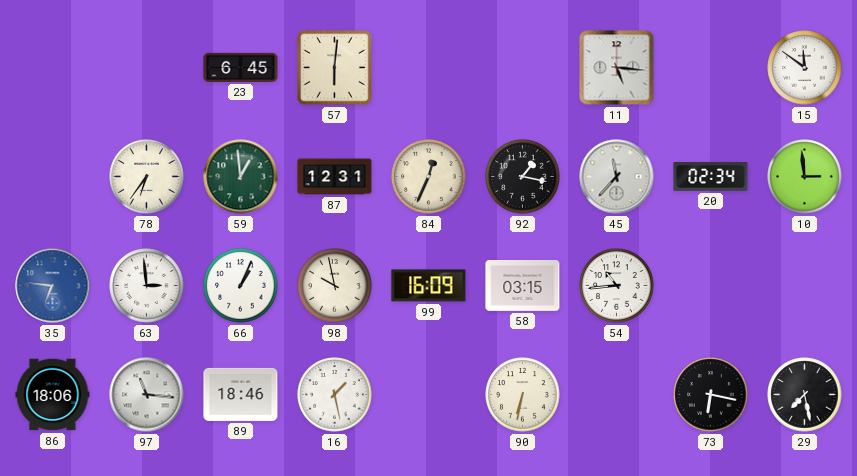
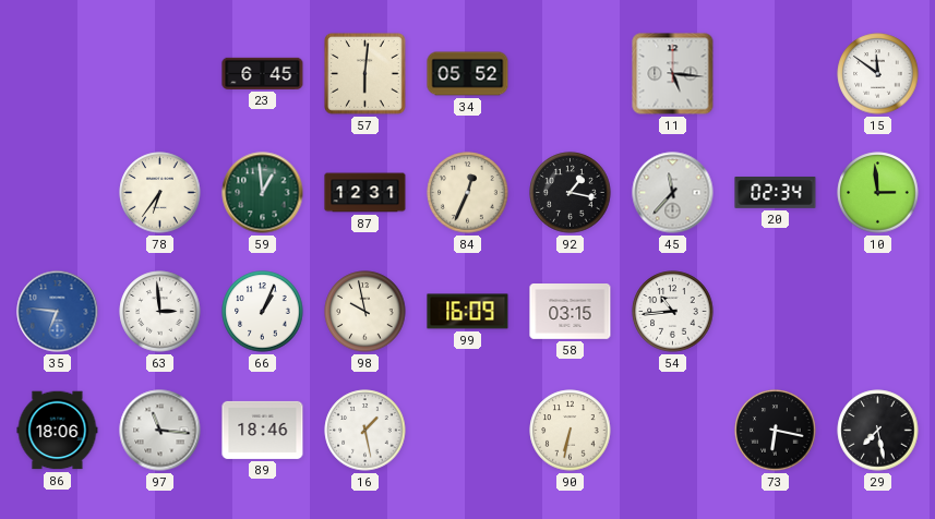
34: none -> 05:52 (468, 74)
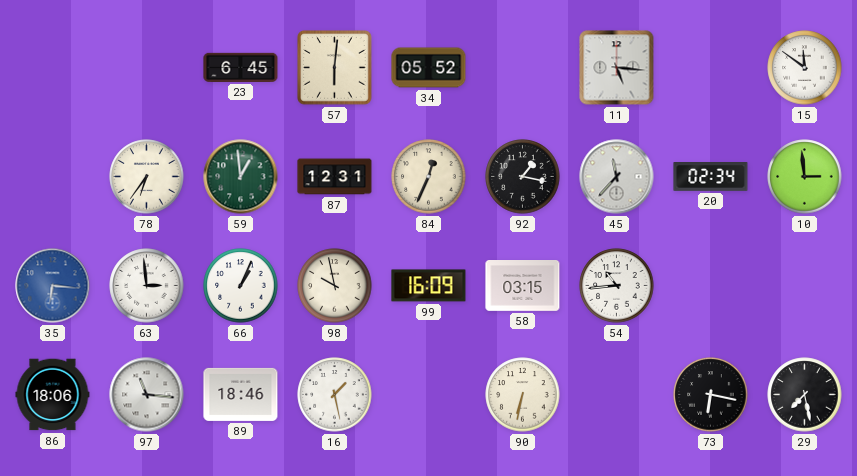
35: 6:46 -> 6:16 (53, 286)
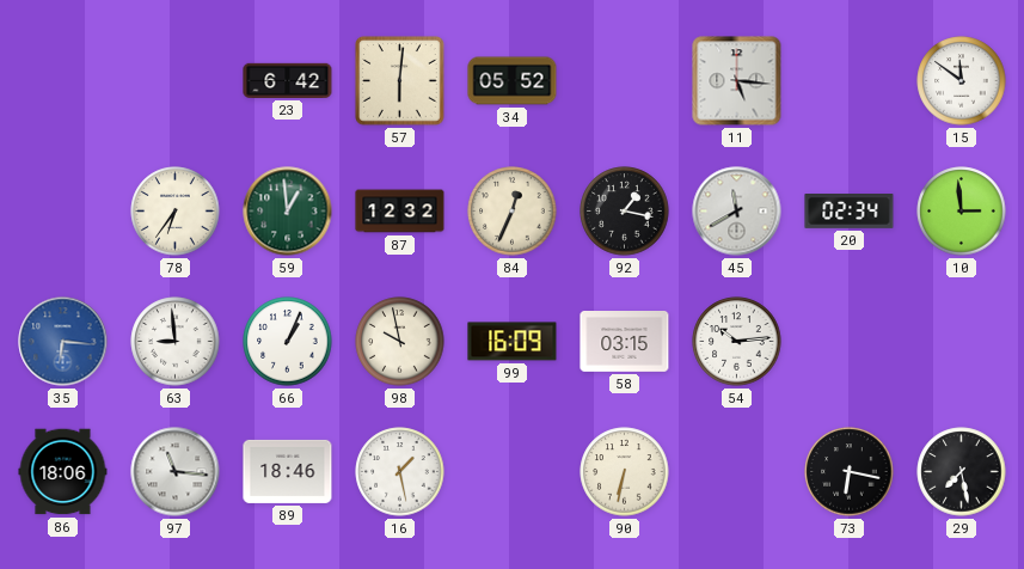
23: 6:45 -> 6:42 (288, 80)
87: 12:31 -> 12:32 (400, 212)
45: 11:37 -> 11:40 (737, 212)
63: 2:59 -> 8:59 (176, 342)
54: 10:44 -> 10:14 (737, 342)
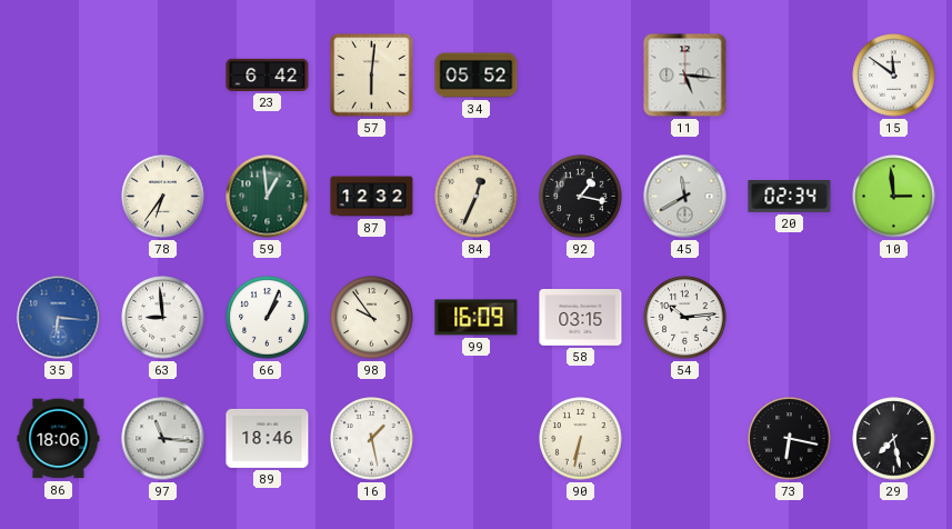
98: 9:58 -> 9:54 (372, 318)
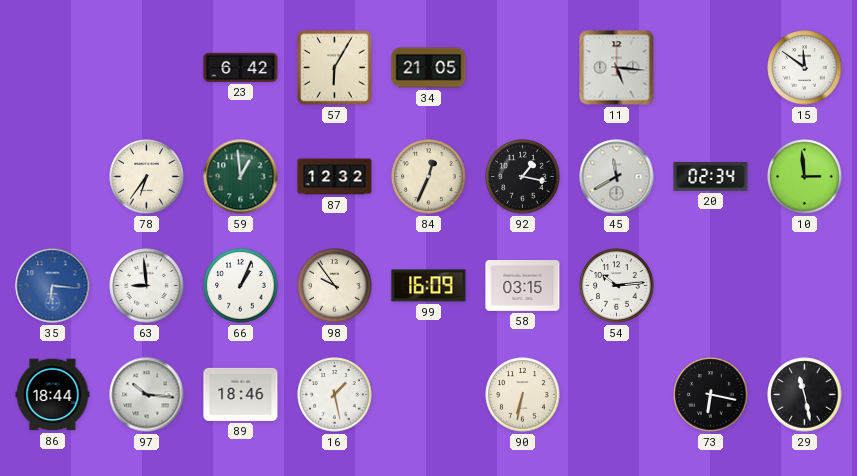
57: 6:01 -> 6:05 (335, 68)
34: 05:52 -> 21:05 (429, 68)
86: 18:06 -> 18:44 (53, 395)
97: 11:16 -> 10:16 (147, 395)
29: 7:28 -> 11:28 (805, 395)
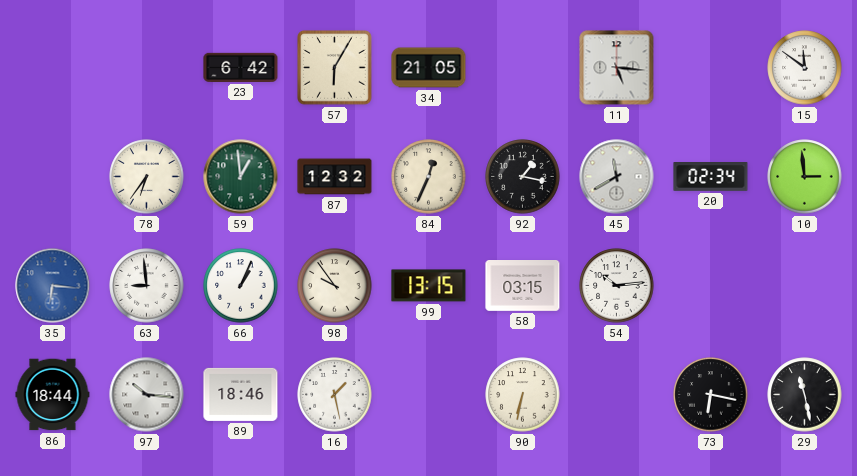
99: 16:09 -> 13:15 (429, 286)
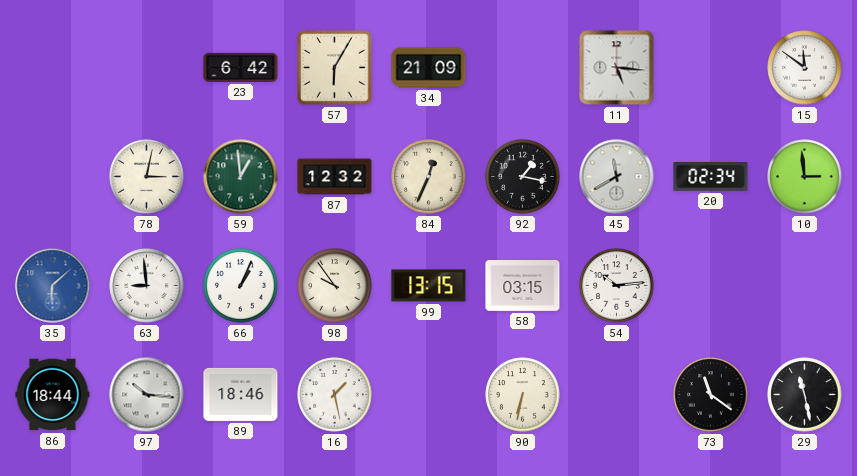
34: 21:05 -> 21:09 (429, 68)
78: 6:36 -> 3:02 (147, 177)
35: 6:16 -> 6:08 (53, 286)
73: 6:17 -> 11:21 (711, 395)
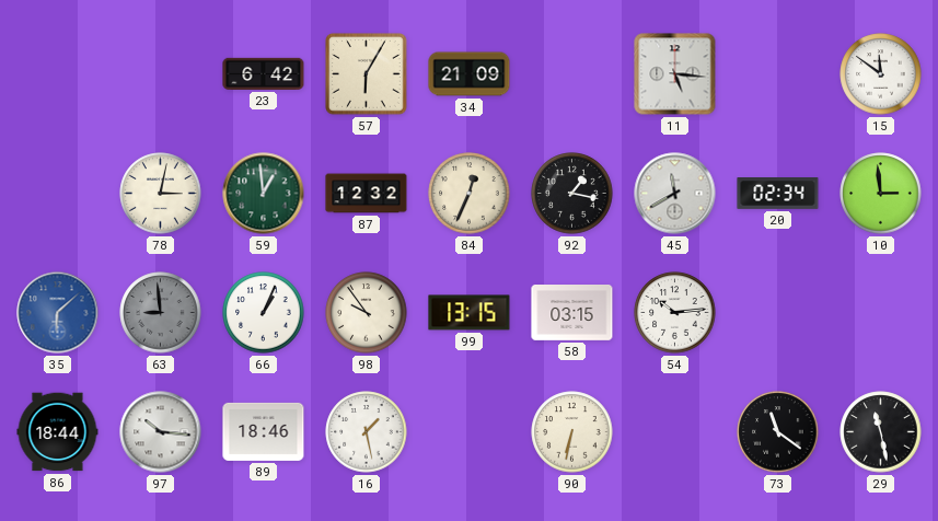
63 dial: white -> grey (161, 313)
